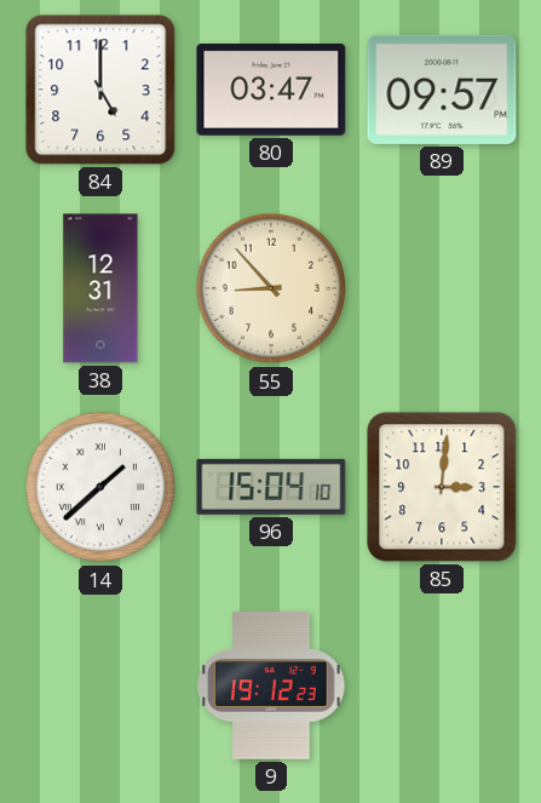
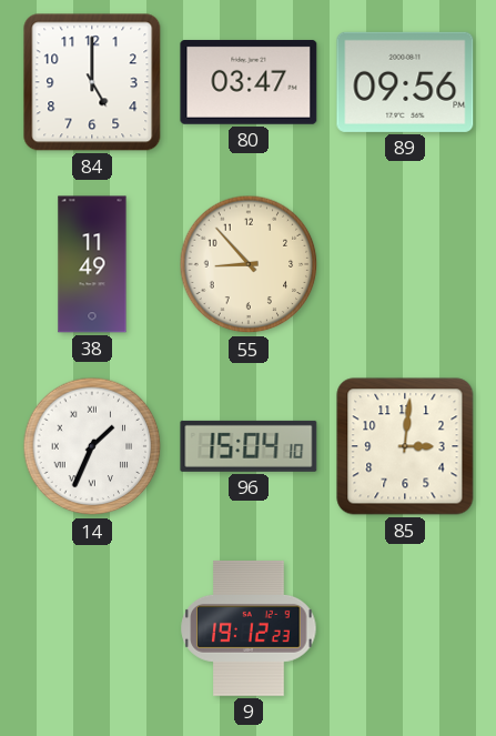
89: 09:57 -> 09:56 (405, 82)
38: 12:31 -> 11:49 (92, 264)
14: 1:38 -> 1:34 (92, 446)
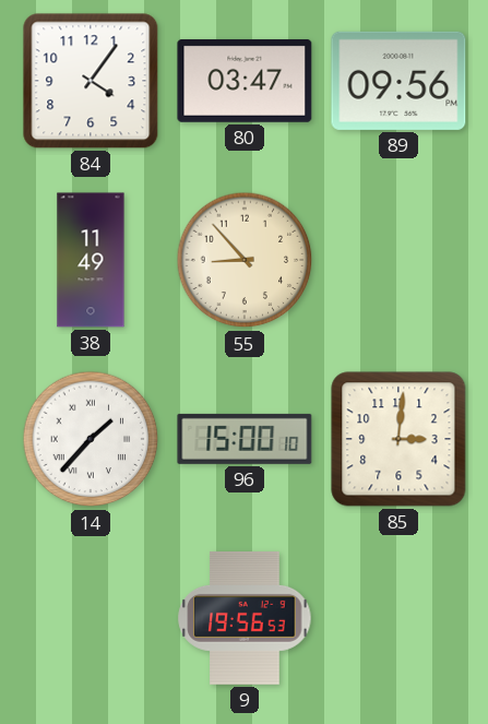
84: 5:00 -> 4:06 (91, 81)
14: 1:34 -> 1:37 (91, 439)
96: 15:04 -> 15:00 (245, 439)
9: 19:12 -> 19:56 (245, 618)
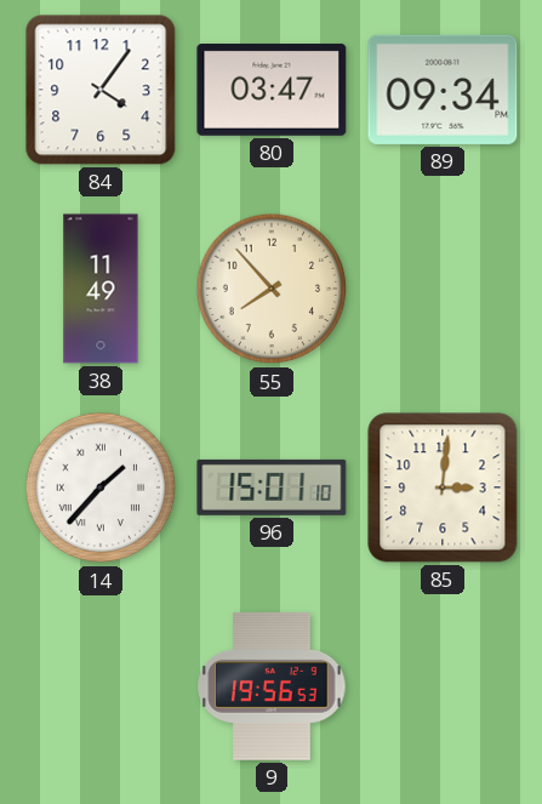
89: 09:56 -> 09:34 (443, 90)
55: 8:53 -> 7:53 (272, 289)
96: 15:00 -> 15:01 (272, 487)
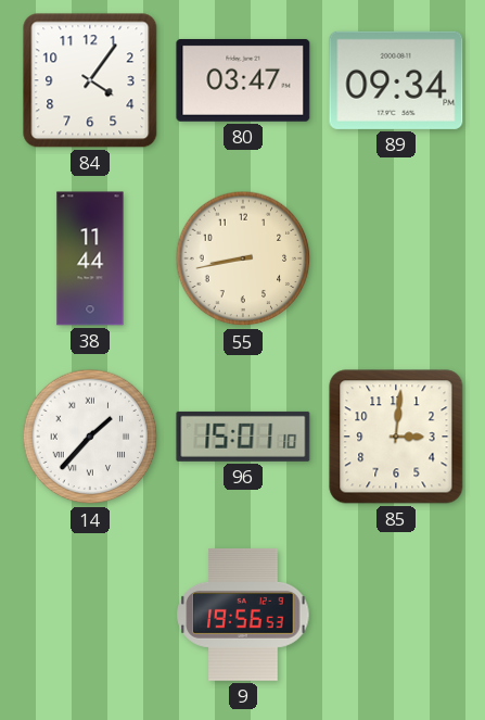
38: 11:49 -> 11:44 (90, 258)
55: 7:53 -> 8:43 (243, 258)
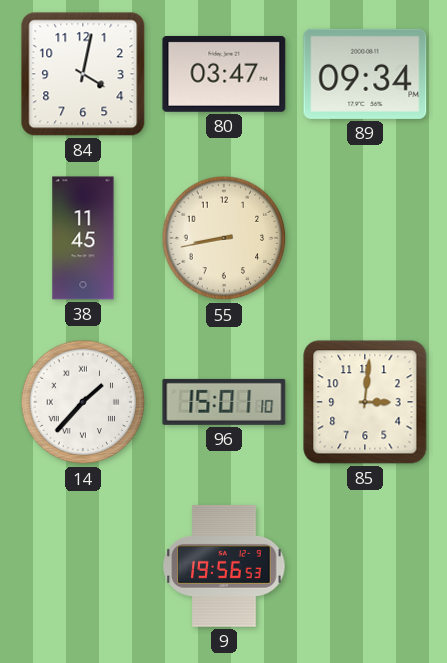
84: 4:06 -> 4:02 (83, 74)
38: 11:44 -> 11:45 (83, 238)
